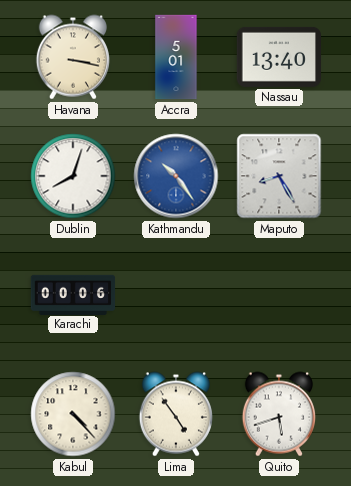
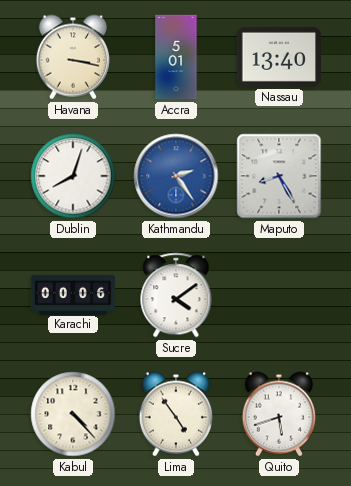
Kathmandu: 10:24 -> 2:24 (176, 176)
Sucre: none -> 4:09 (176, 295)
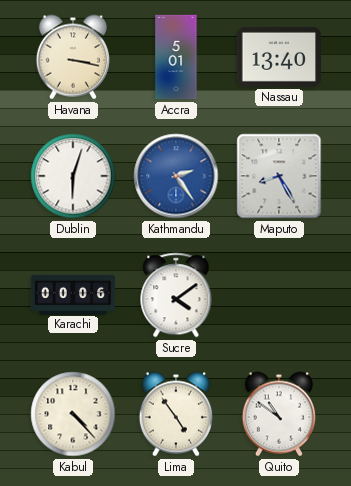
Dublin: 8:03 -> 6:03 (73, 176)
Quito: 5:42 -> 10:51 (279, 414)
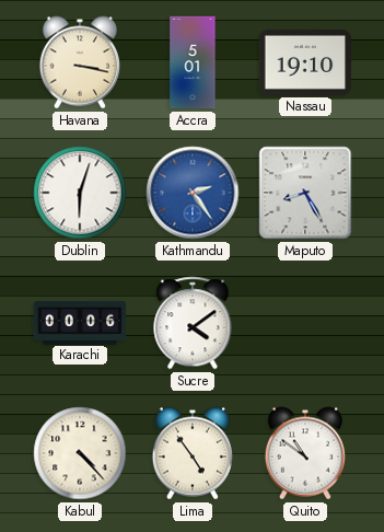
Nassau: 13:40 -> 19:10 (304, 62)
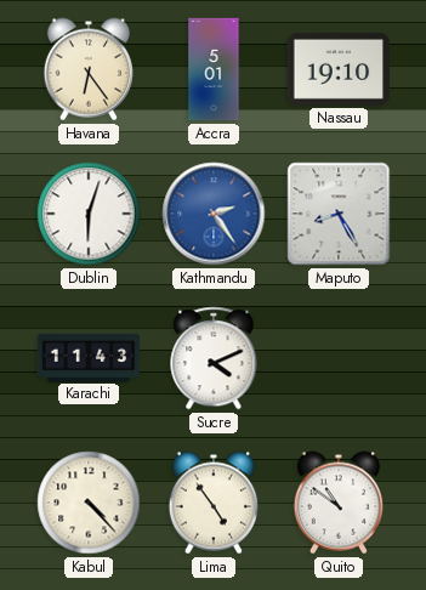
Havana: 3:17 -> 6:24 (89, 69)
Karachi: 00:06 -> 11:43 (89, 357)
Sucre: 4:09 -> 4:11 (214, 358)
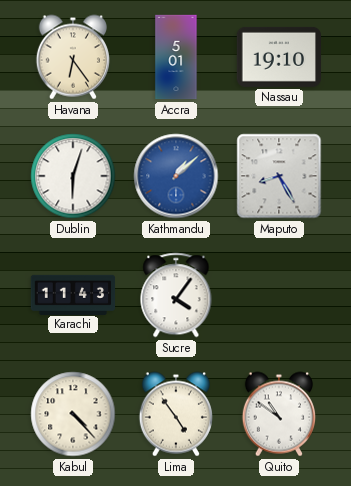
Kathmandu: 2:24 -> 1:08 (176, 176)
Sucre: 4:11 -> 4:06 (176, 295)
